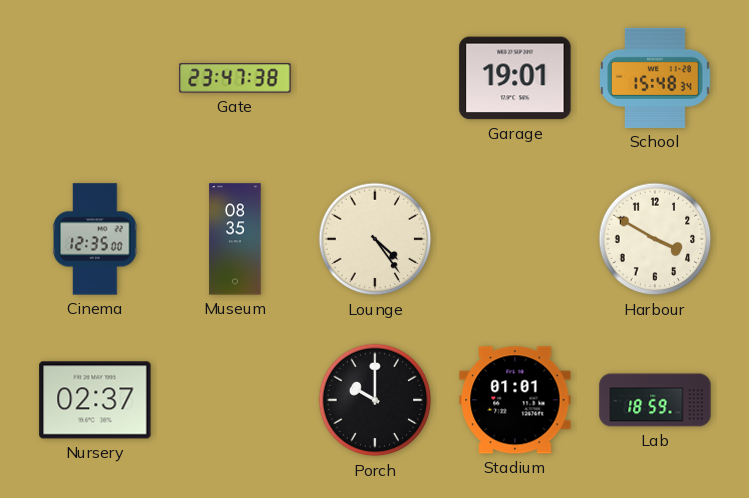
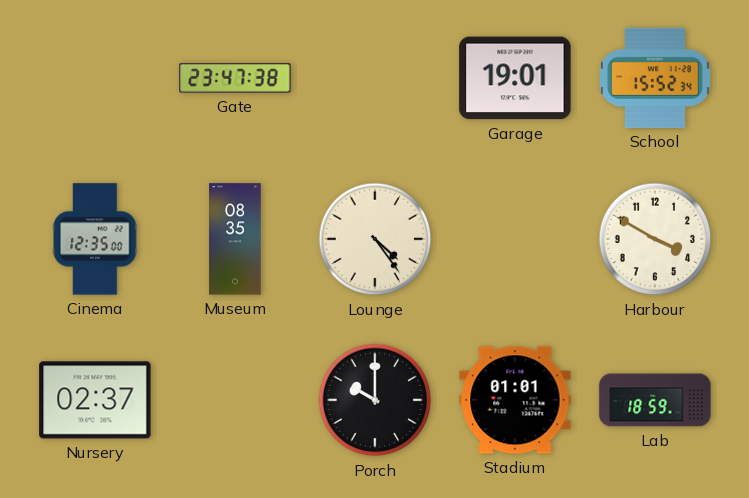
School: 15:48 -> 15:52 (655, 78)
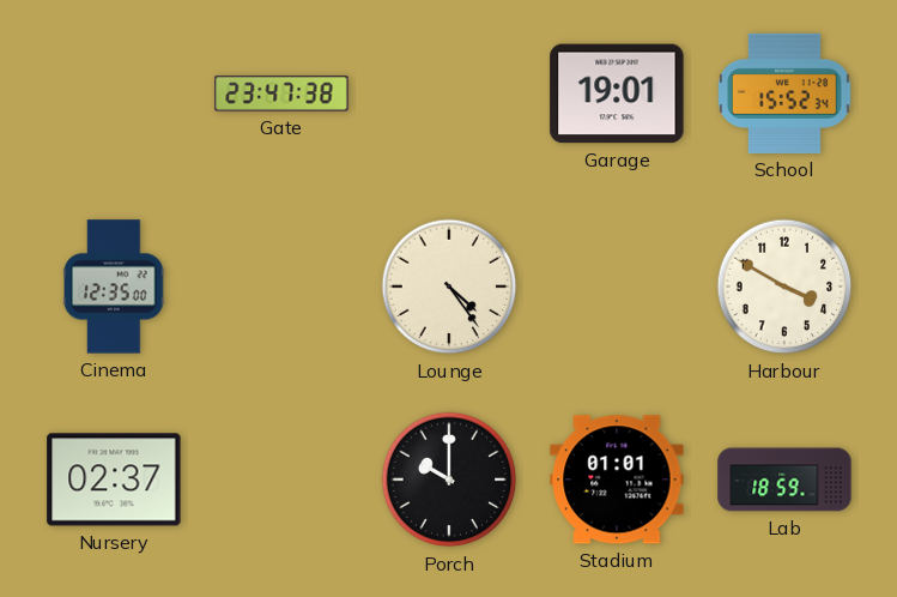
Museum: 08:35 -> none (235, 239)
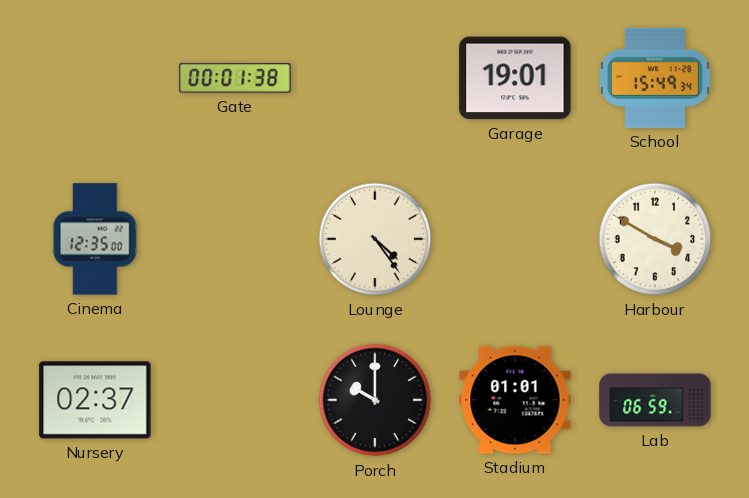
Gate: 23:47 -> 00:01 (235, 78)
School: 15:52 -> 15:49 (655, 78)
Lab: 18:59 -> 06:59 (655, 400)
